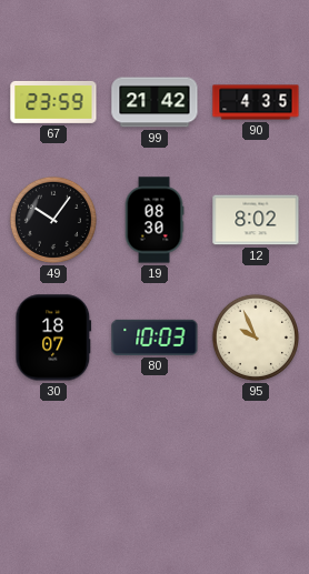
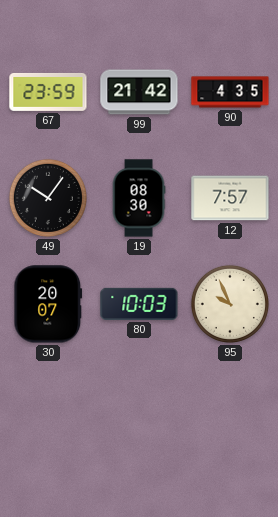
12: 8:02 -> 7:57 (230, 198)
30: 18:07 -> 20:07 (48, 304)
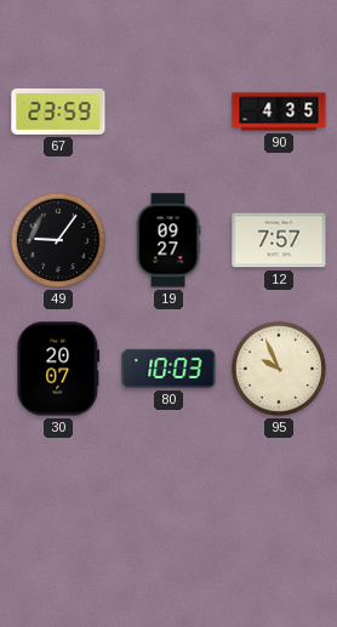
99: 21:42 -> none (139, 92)
49: 10:06 -> 9:06 (58, 240)
19: 08:30 -> 09:27 (168, 240)
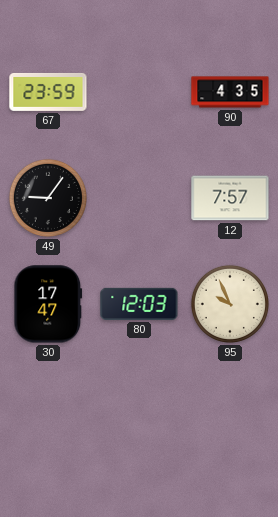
19: 09:27 -> none (168, 240)
30: 20:07 -> 17:47 (48, 304)
80: 10:03 -> 12:03 (139, 304)
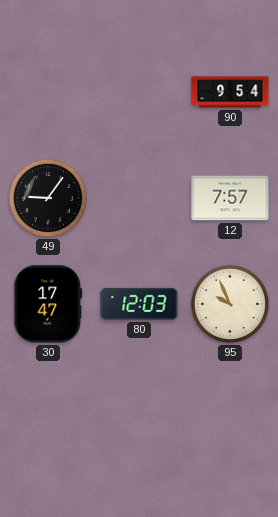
67: 23:59 -> none (48, 92)
90: 4:35 -> 9:54 (230, 92)
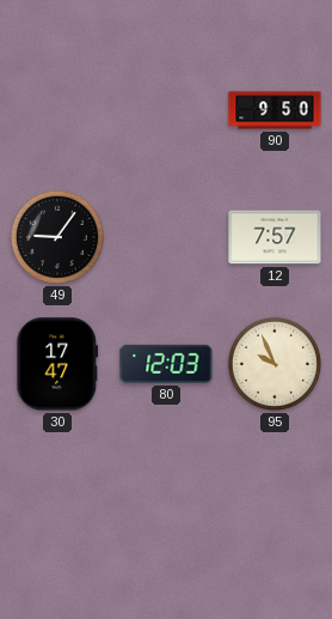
90: 9:54 -> 9:50 (275, 110)
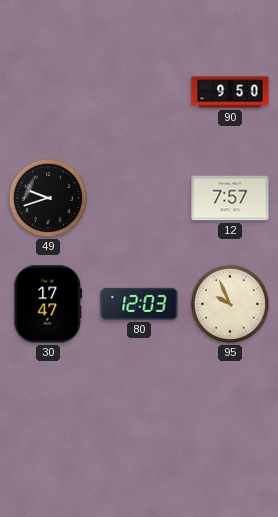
49: 9:06 -> 9:42 (48, 198)
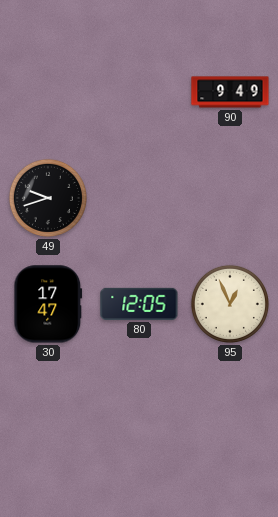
90: 9:50 -> 9:49 (230, 92)
12: 7:57 -> none (230, 198)
80: 12:03 -> 12:05 (139, 304)
95: 9:56 -> 12:56 (230, 304)
